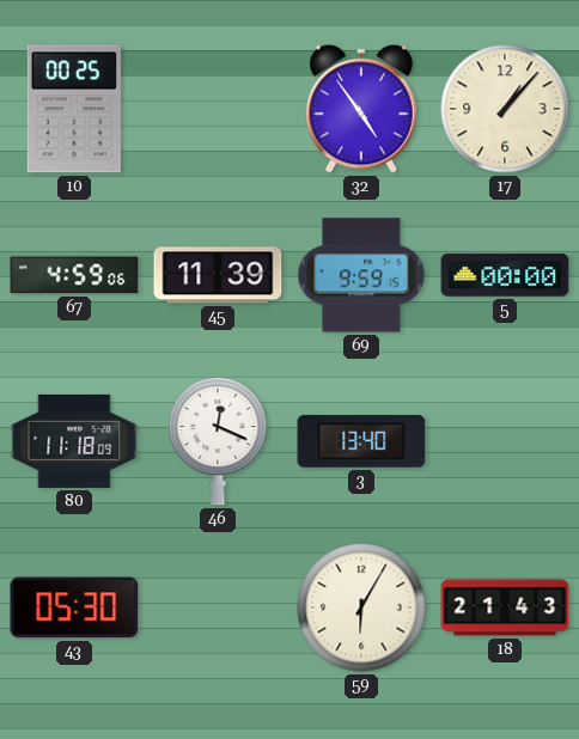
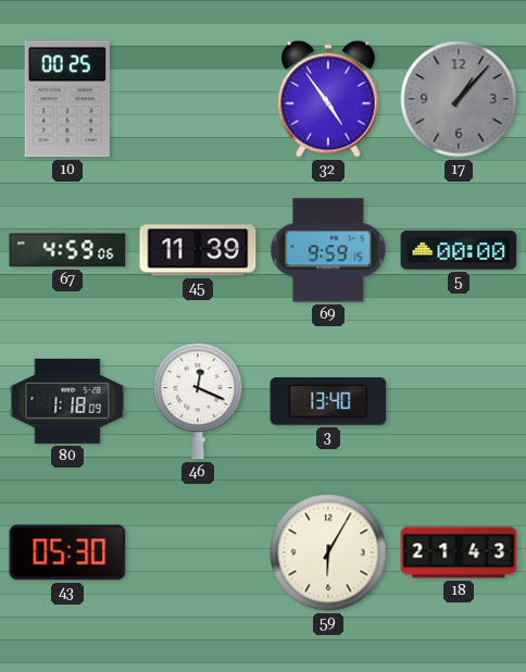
17 dial: cream -> grey (459, 99)
80: 11:18 -> 1:18 (67, 401)
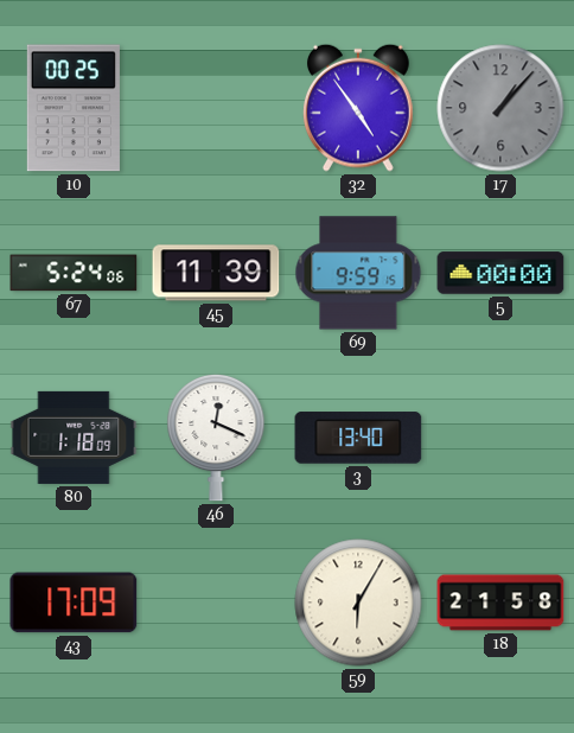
67: 4:59 -> 5:24 (74, 273)
43: 05:30 -> 17:09 (74, 603)
18: 21:43 -> 21:58 (500, 603)
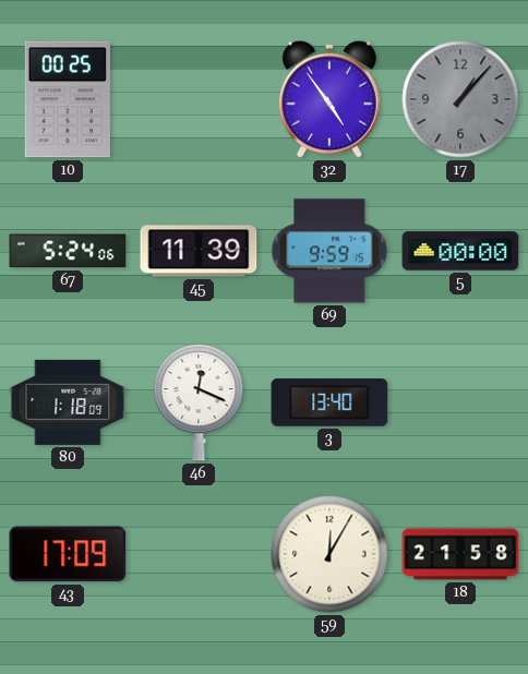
59: 6:05 -> 12:05 (329, 554)
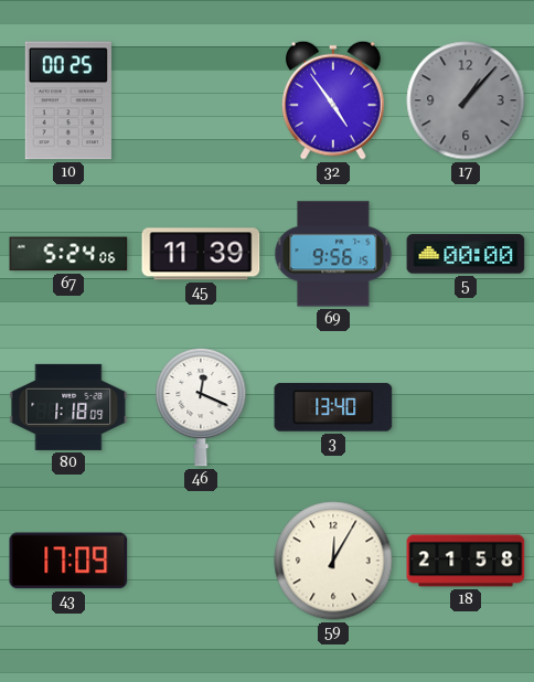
69: 9:59 -> 9:56 (333, 254)
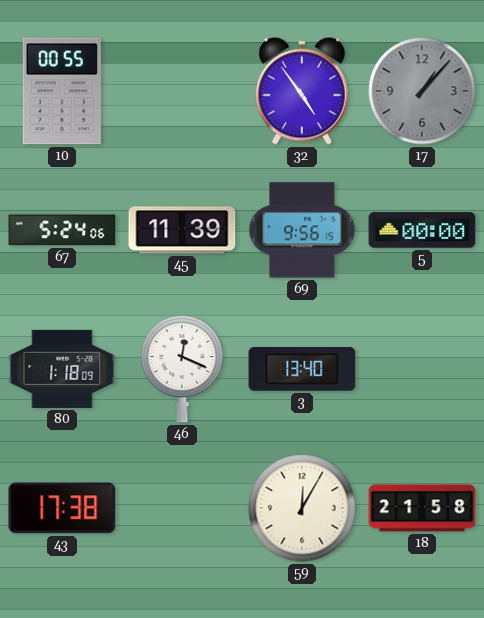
10: 00:25 -> 00:55 (62, 91)
43: 17:09 -> 17:38 (62, 508)
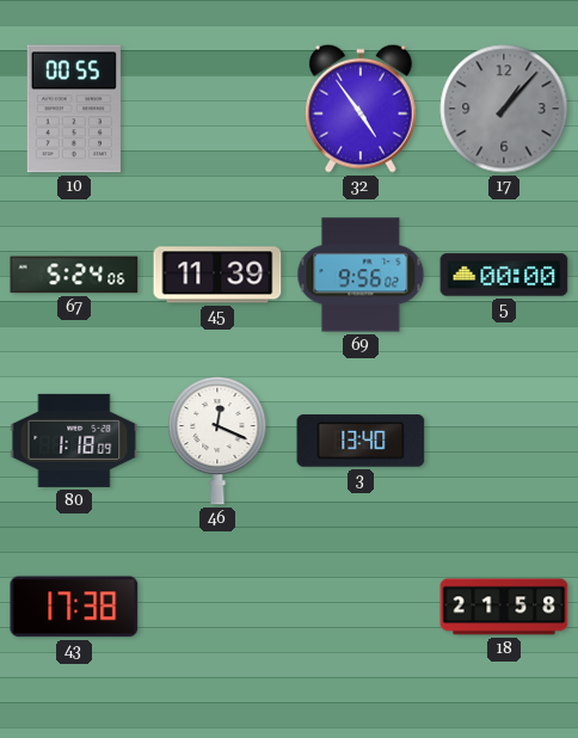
69: 9:56:15 -> 9:56:02 (361, 275)
59: 12:05 -> none (302, 508)
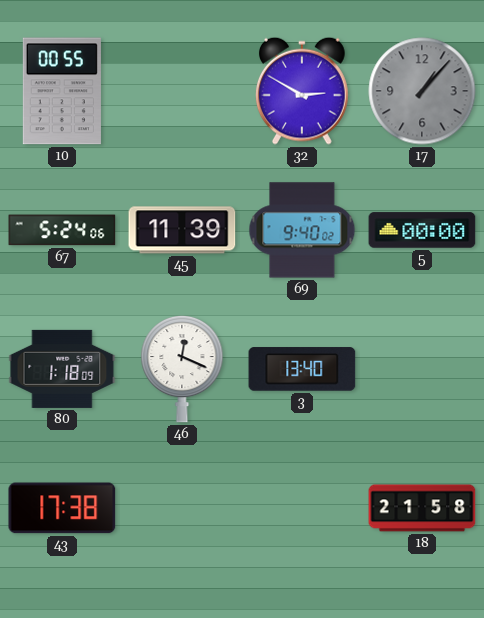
32: 4:54 -> 2:50 (303, 91)
69: 9:56 -> 9:40 (302, 230)
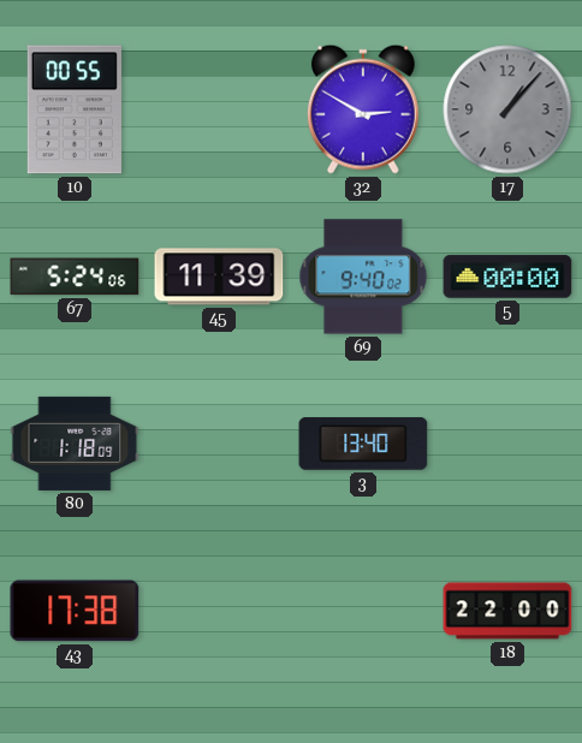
46: 12:19 -> none (182, 369)
18: 21:58 -> 22:00 (507, 611)
